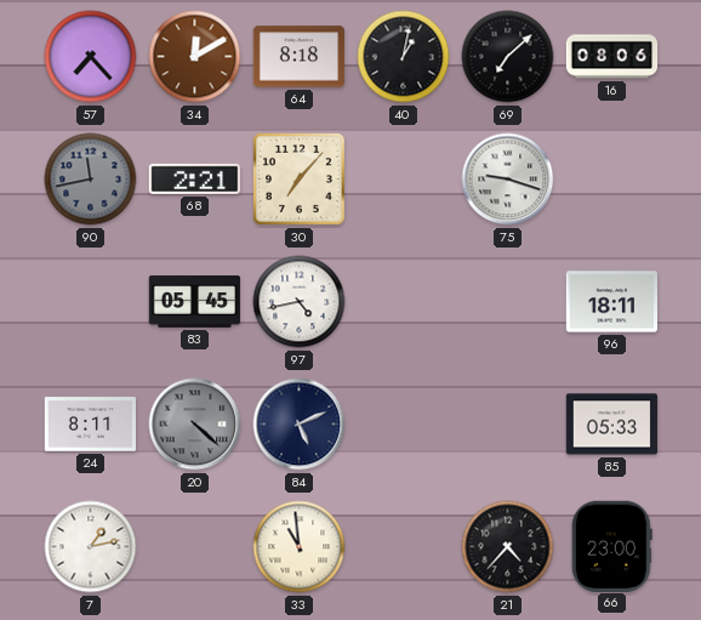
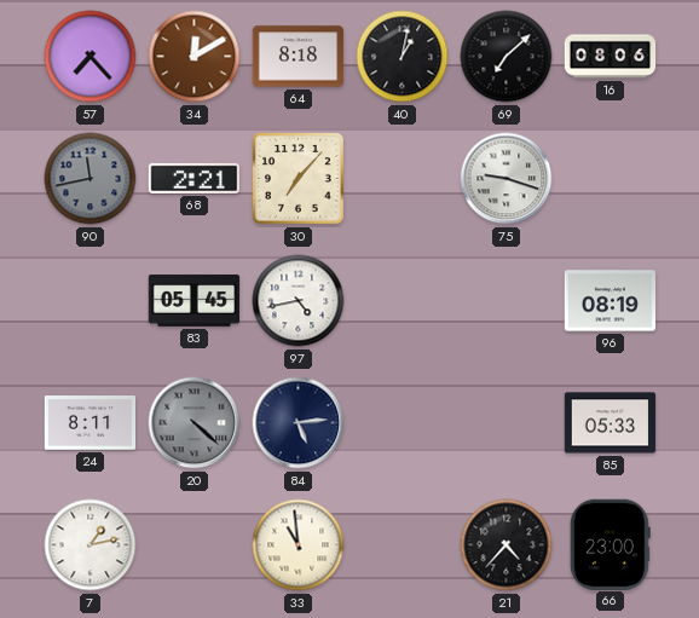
96: 18:11 -> 08:19 (610, 301)
84: 5:11 -> 5:14 (299, 423)
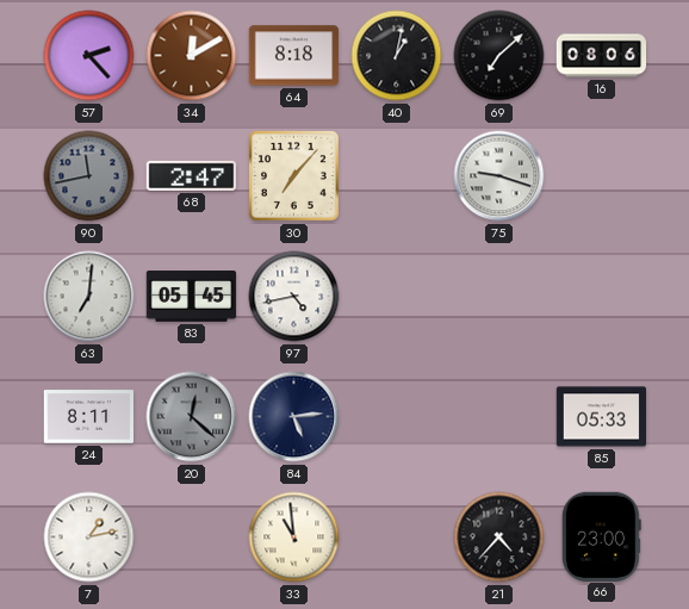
57: 7:23 -> 2:23 (89, 56)
68: 2:21 -> 2:47 (191, 175)
63: none -> 7:01 (89, 297)
96: 08:19 -> none (610, 301)
20: 4:22 -> 12:22 (192, 417)
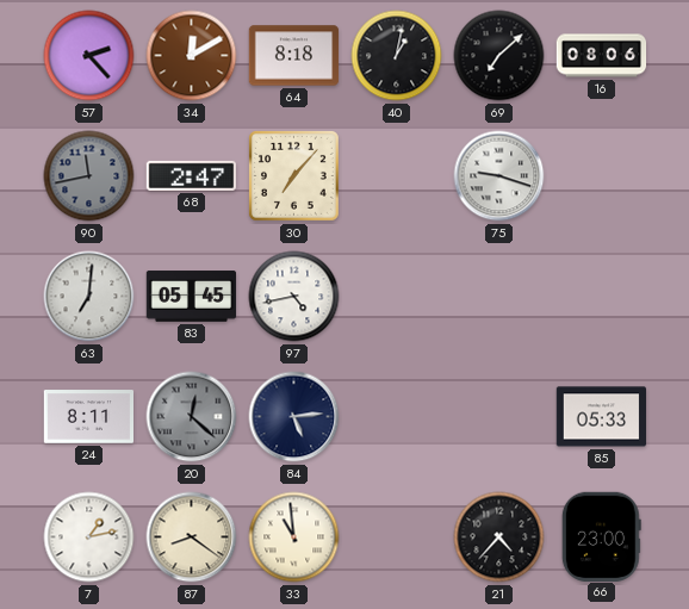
87: none -> 8:21 (192, 537)
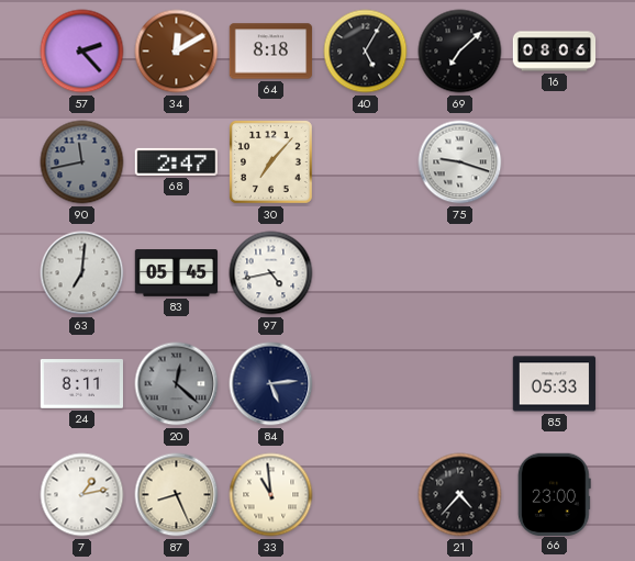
40: 1:02 -> 5:05 (366, 52)
87: 8:21 -> 8:26 (177, 495)
